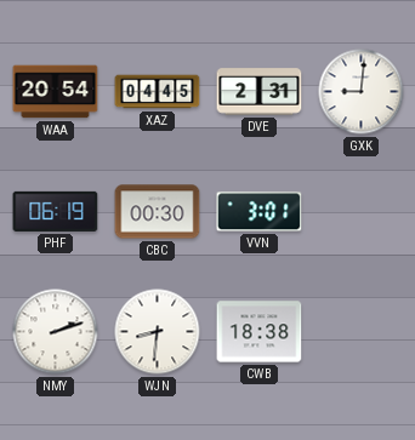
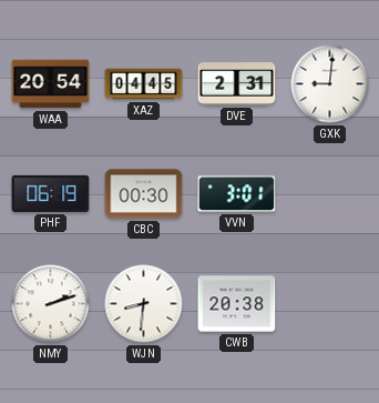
CWB: 18:38 -> 20:38 (237, 304)
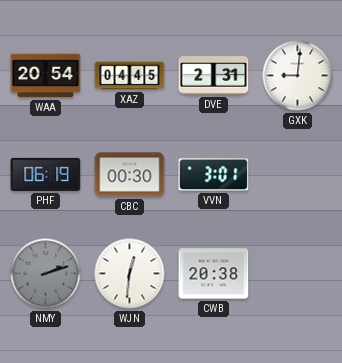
NMY dial: white -> grey (46, 274)
WJN: 8:31 -> 12:31 (130, 274)
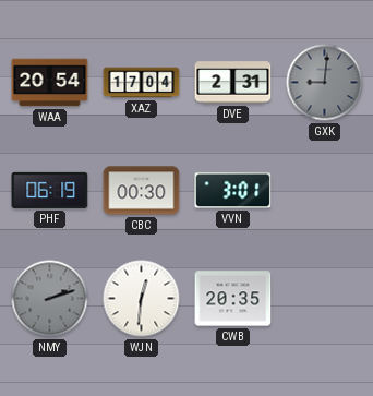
XAZ: 04:45 -> 17:04 (142, 83)
GXK dial: white -> grey (325, 83)
CWB: 20:38 -> 20:35 (233, 299)
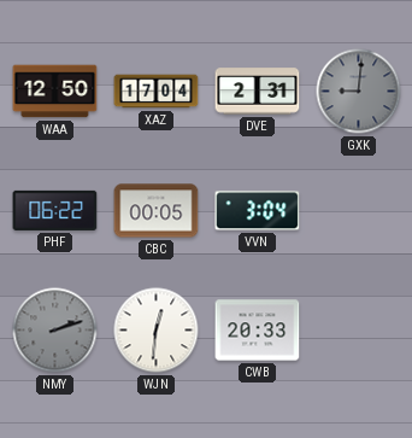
WAA: 20:54 -> 12:50 (55, 92)
PHF: 06:19 -> 06:22 (55, 210)
CBC: 00:30 -> 00:05 (157, 211)
VVN: 3:01 -> 3:04 (258, 211)
CWB: 20:35 -> 20:33 (258, 331)
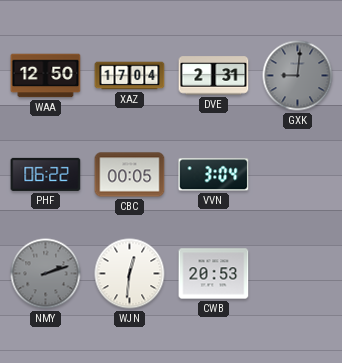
CWB: 20:33 -> 20:53 (214, 274)
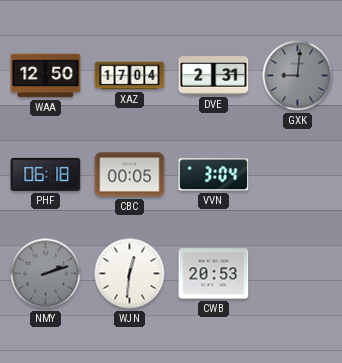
PHF: 06:22 -> 06:18 (46, 174)
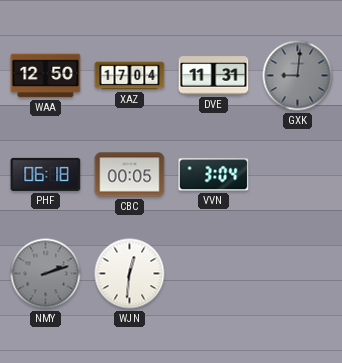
DVE: 2:31 -> 11:31 (214, 76)
CWB: 20:53 -> none (214, 274)
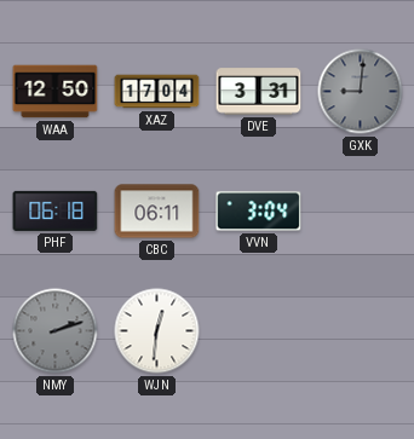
DVE: 11:31 -> 3:31 (259, 92)
CBC: 00:05 -> 06:11 (157, 212)
